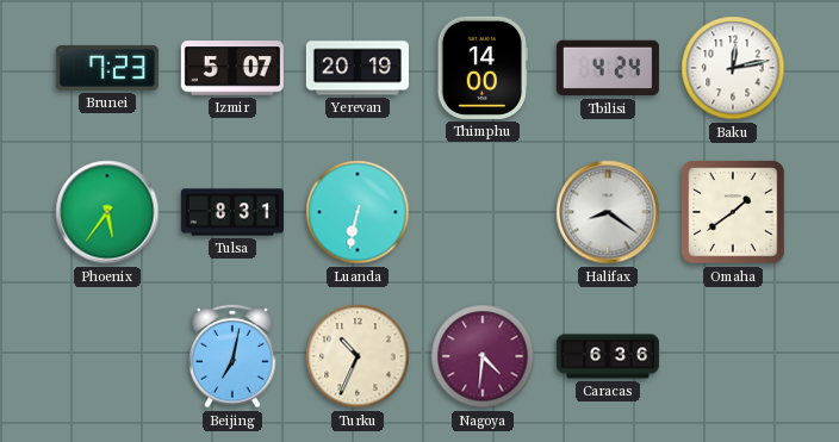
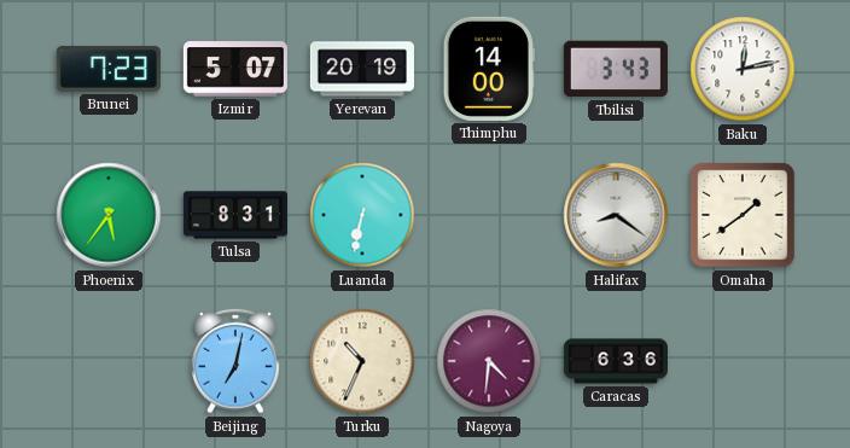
Tbilisi: 4:24 -> 3:43 (616, 69)
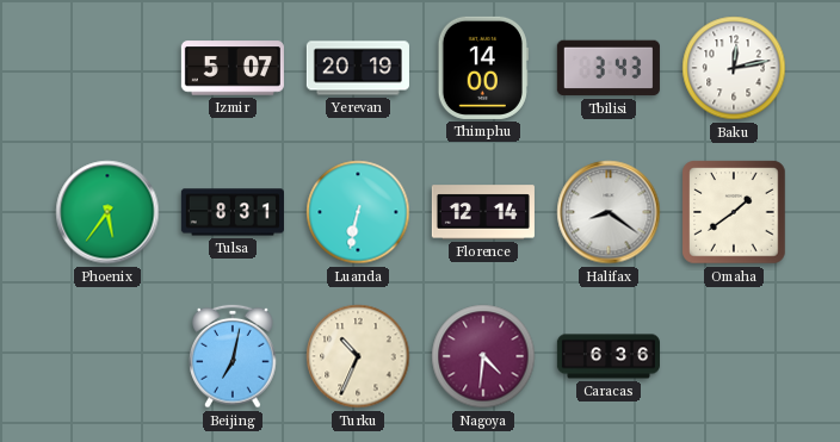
Brunei: 7:23 -> none (109, 69)
Florence: none -> 12:14 (483, 212)
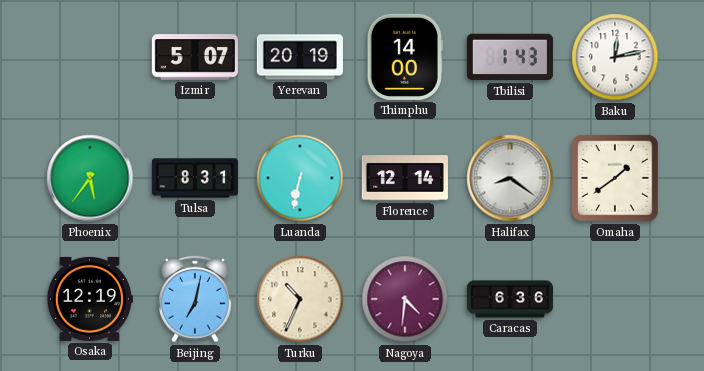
Tbilisi: 3:43 -> 1:43 (510, 57)
Osaka: none -> 12:19 (89, 299)
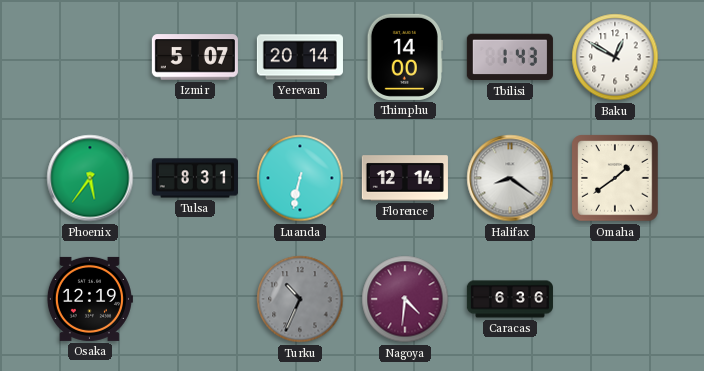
Yerevan: 20:19 -> 20:14 (300, 57)
Baku: 12:13 -> 12:50 (615, 57)
Beijing: 7:02 -> none (196, 299)
Turku dial: cream -> grey (300, 299)
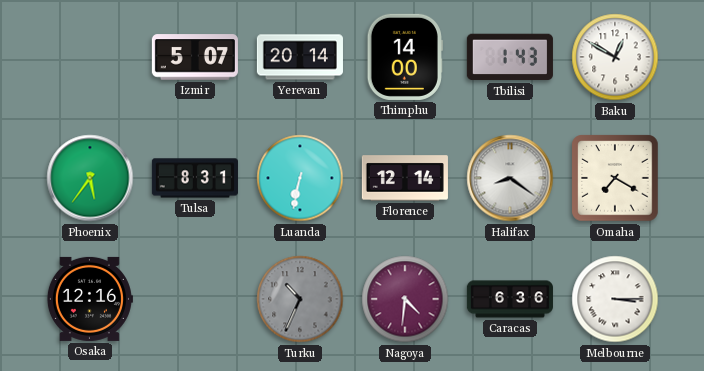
Omaha: 1:39 -> 7:20 (615, 178)
Osaka: 12:19 -> 12:16 (89, 299)
Melbourne: none -> 3:15 (615, 299)
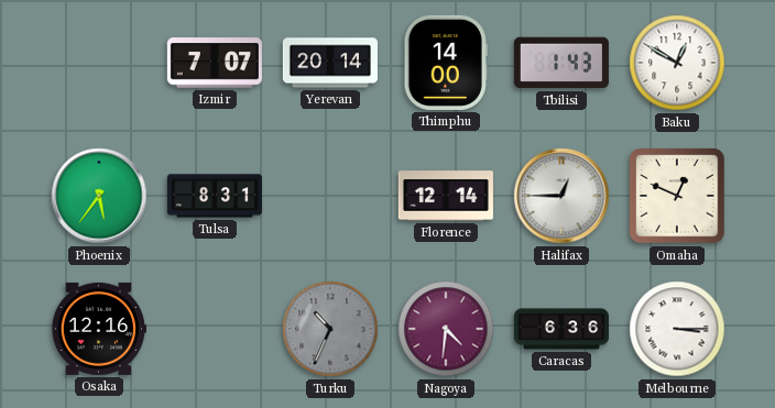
Izmir: 5:07 -> 7:07 (215, 63)
Luanda: 6:32 -> none (300, 178)
Halifax: 8:21 -> 12:45 (561, 196)
Omaha: 7:20 -> 12:49 (677, 196)
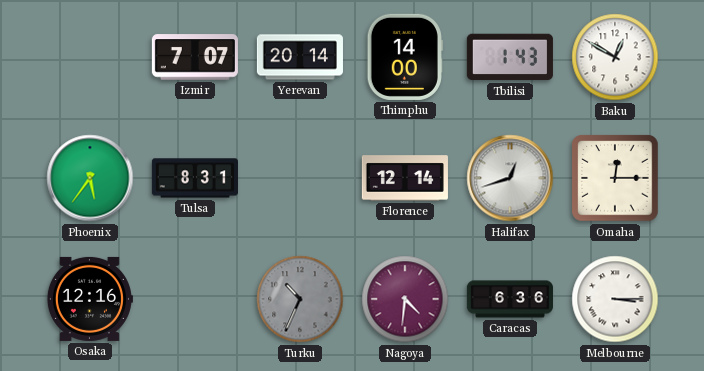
Halifax: 12:45 -> 12:42 (510, 178)
Omaha: 12:49 -> 12:15 (615, 178)
